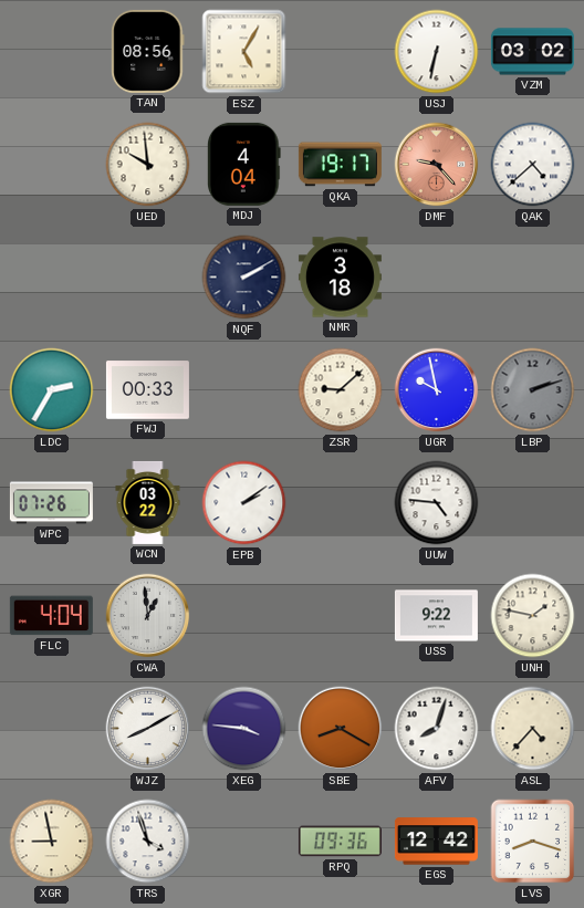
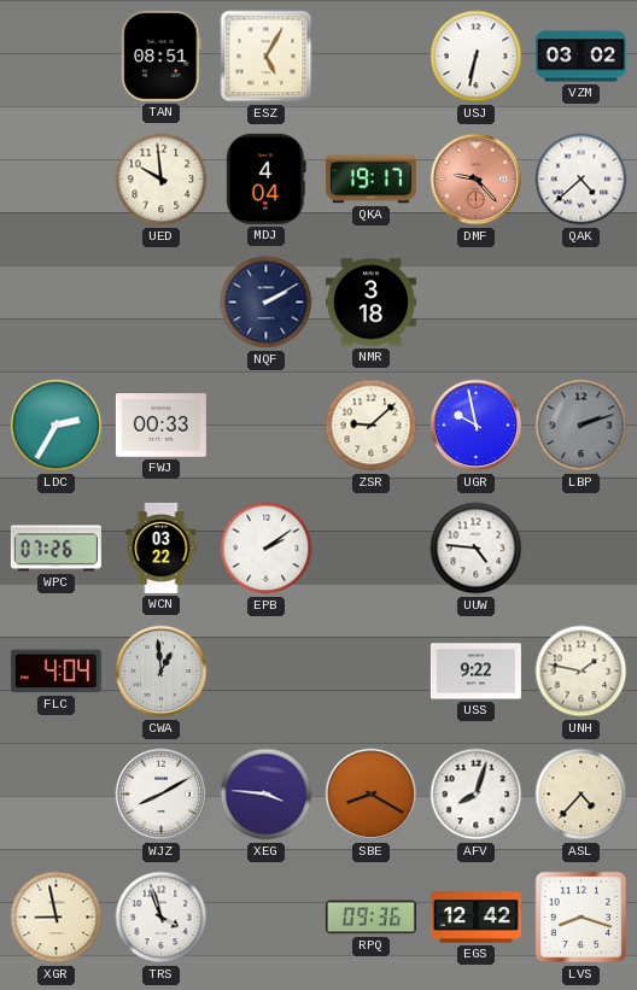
TAN: 08:56 -> 08:51 (162, 55)
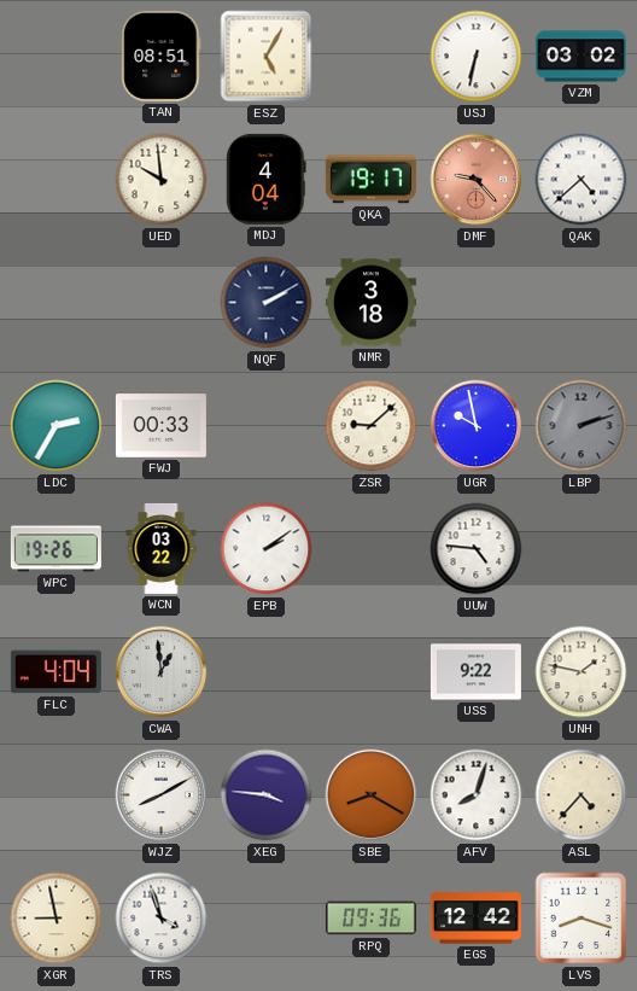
WPC: 07:26 -> 19:26 (55, 549)
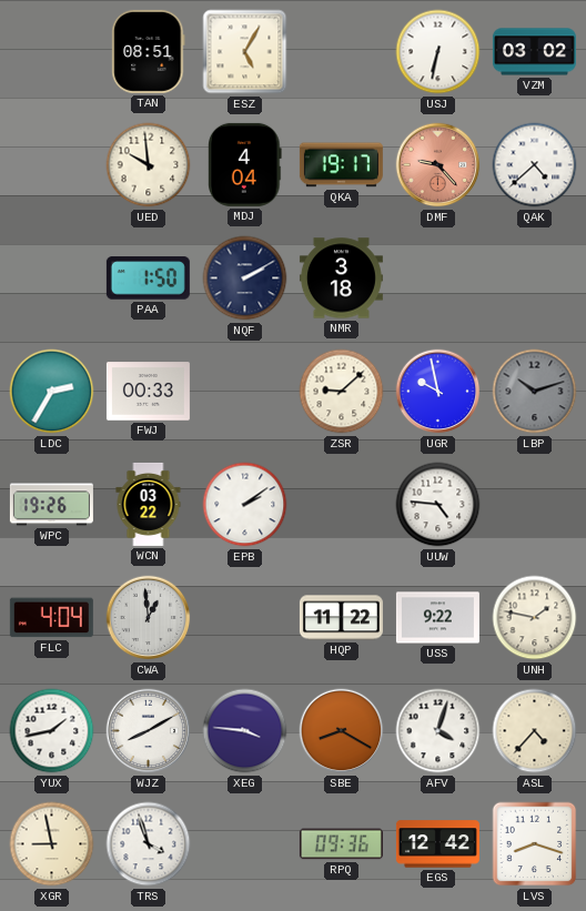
PAA: none -> 1:50 (148, 279)
LBP: 2:12 -> 10:12 (535, 392)
HQP: none -> 11:22 (341, 618)
YUX: none -> 1:43 (52, 731)
AFV: 8:03 -> 4:03 (438, 731)
